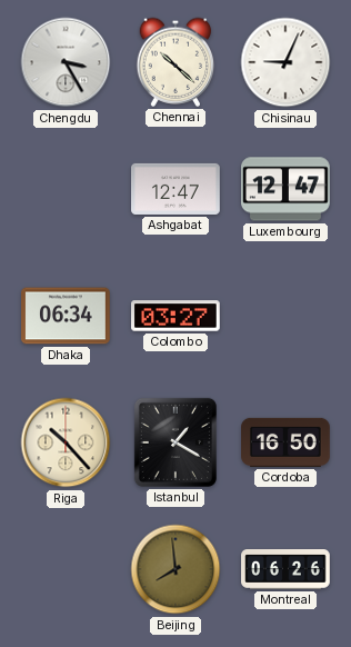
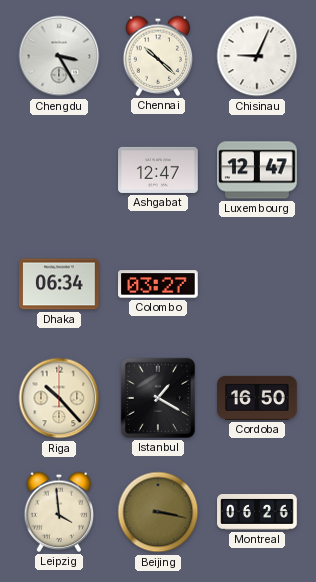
Leipzig: none -> 3:59 (59, 512)
Beijing: 7:59 -> 3:17 (158, 512)
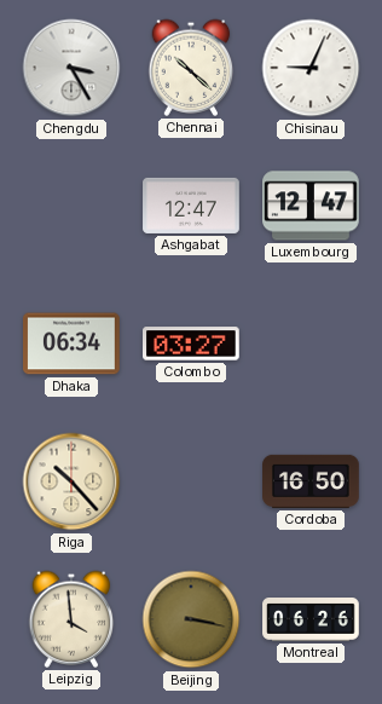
Istanbul: 1:20 -> none (158, 398)
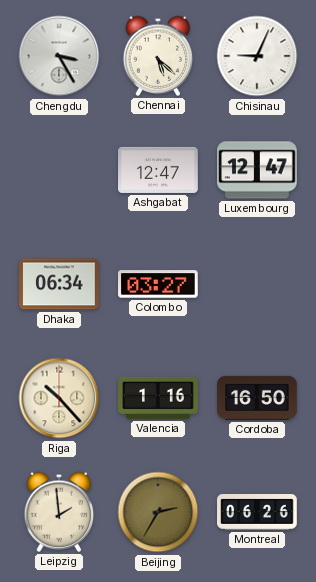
Chennai: 10:22 -> 5:22 (158, 56)
Valencia: none -> 1:16 (158, 398)
Leipzig: 3:59 -> 1:59 (59, 512)
Beijing: 3:17 -> 2:35 (158, 512)
